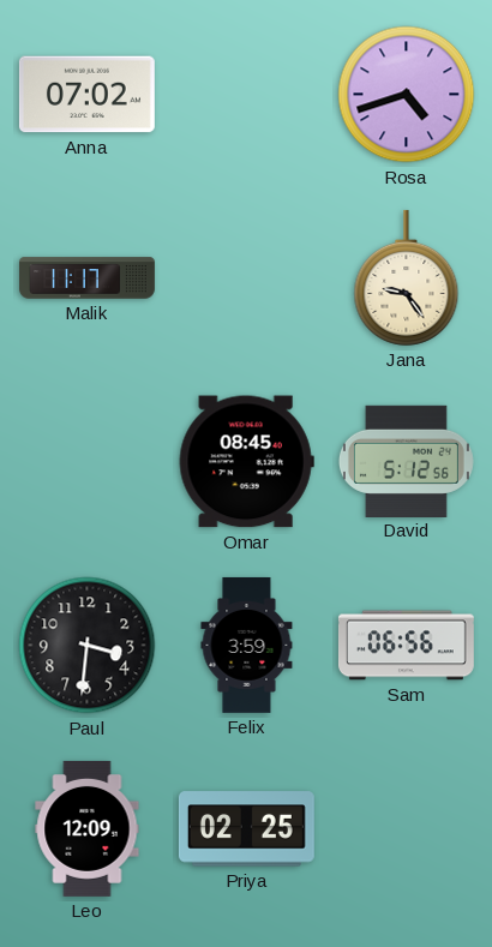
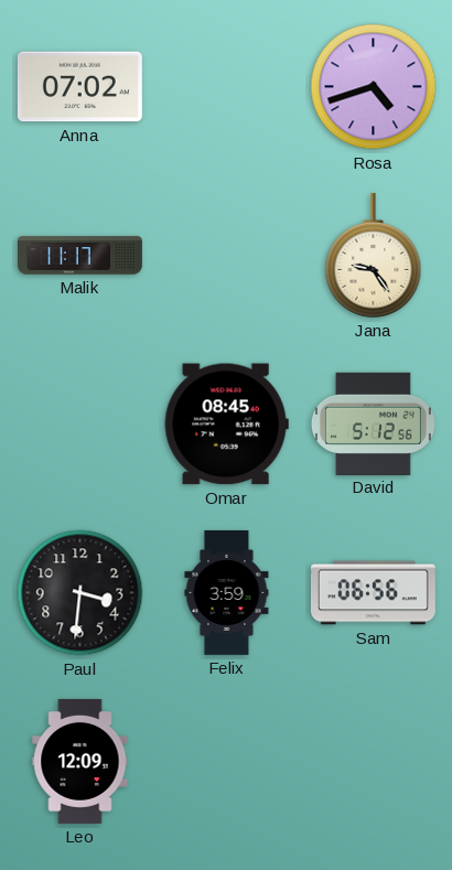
Priya: 02:25 -> none (246, 829)
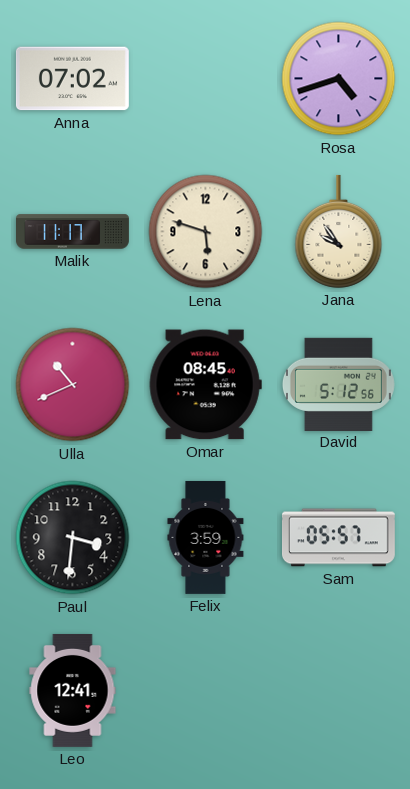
Lena: none -> 5:48 (206, 232)
Jana: 9:24 -> 9:54 (339, 231)
Ulla: none -> 10:41 (73, 385)
Sam: 06:56 -> 05:57 (338, 538)
Leo: 12:09 -> 12:41 (73, 690)
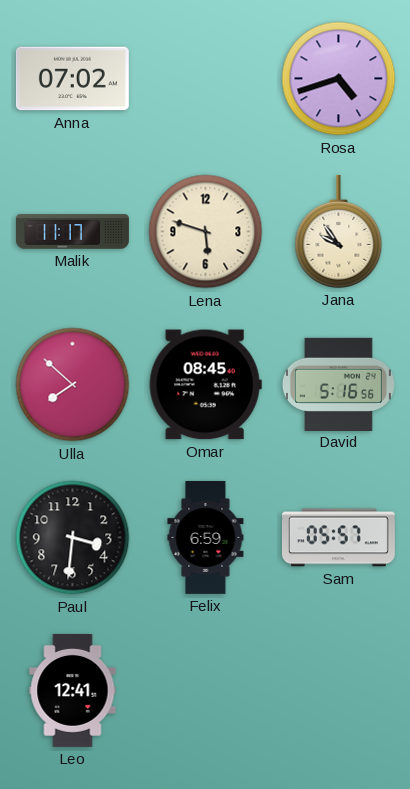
Ulla: 10:41 -> 7:52 (73, 385)
David: 5:12 -> 5:16 (338, 384)
Felix: 3:59 -> 6:59 (206, 537)
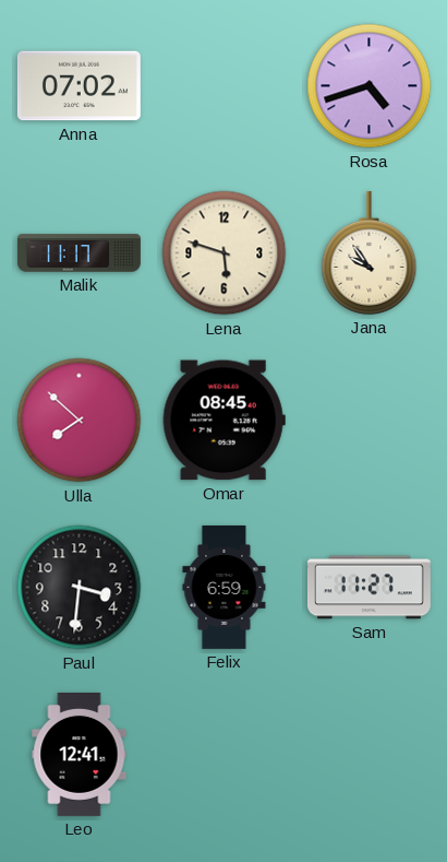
David: 5:16 -> none (338, 384)
Sam: 05:57 -> 11:27 (369, 588)
